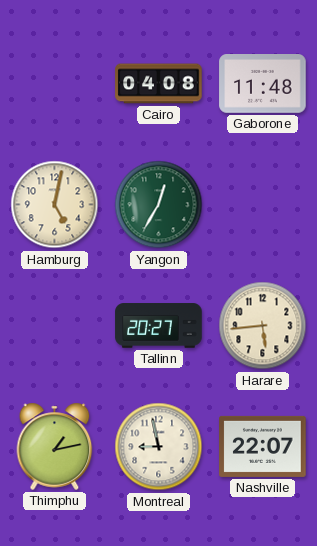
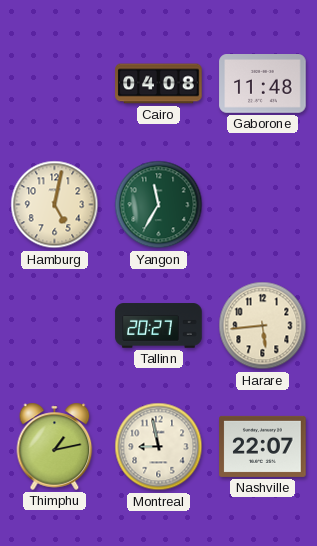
Yangon: 12:35 -> 11:35 (159, 205)
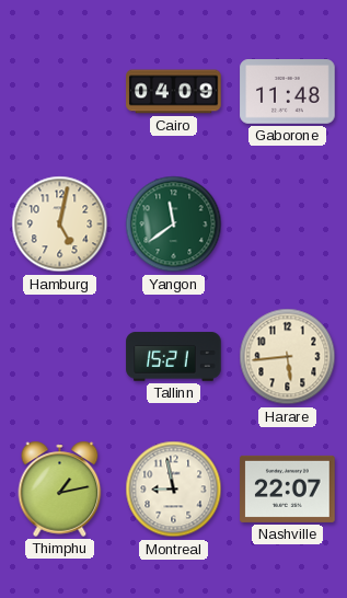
Cairo: 04:08 -> 04:09 (174, 92)
Yangon: 11:35 -> 11:39 (174, 225)
Tallinn: 20:27 -> 15:21 (174, 357)
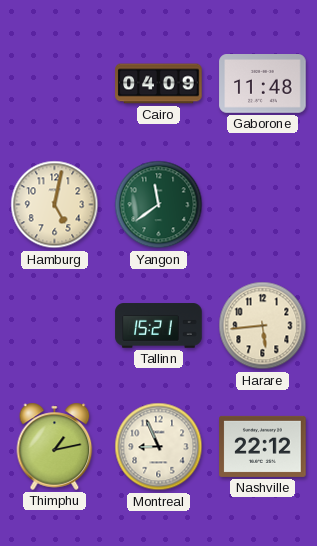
Montreal: 8:58 -> 8:56 (159, 447)
Nashville: 22:07 -> 22:12 (263, 446)
